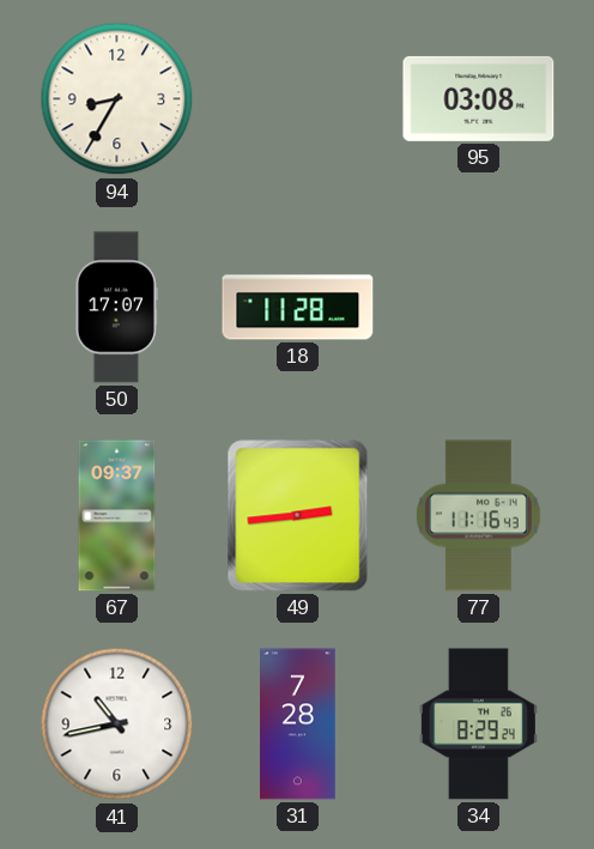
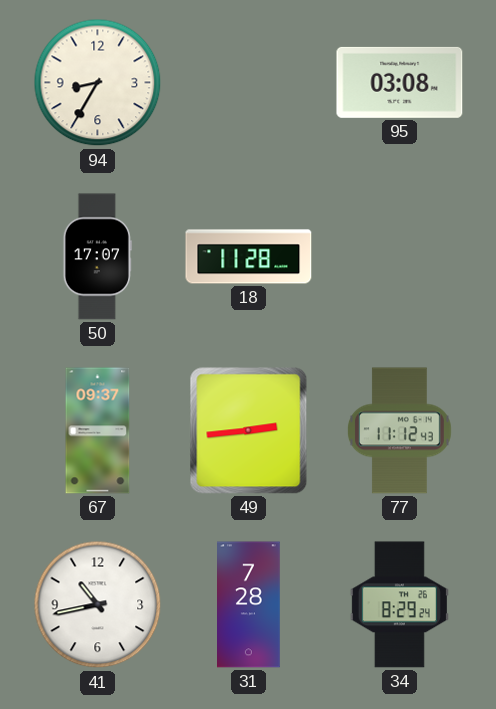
77: 11:16 -> 11:12 (399, 431)
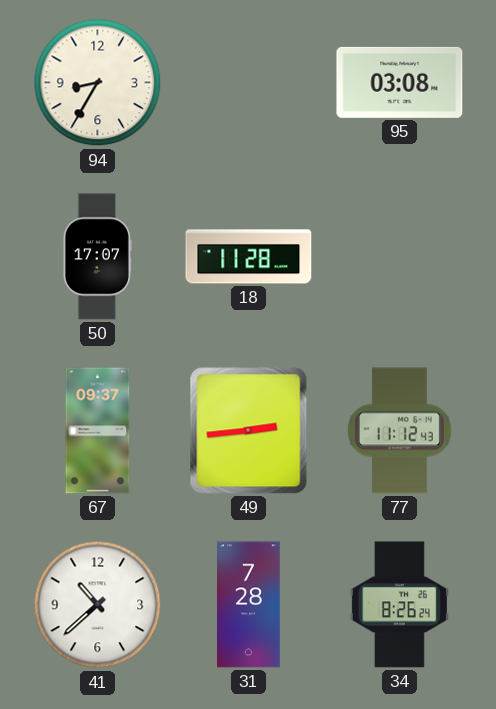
41: 10:43 -> 10:38 (98, 605)
34: 8:29 -> 8:26 (399, 605)
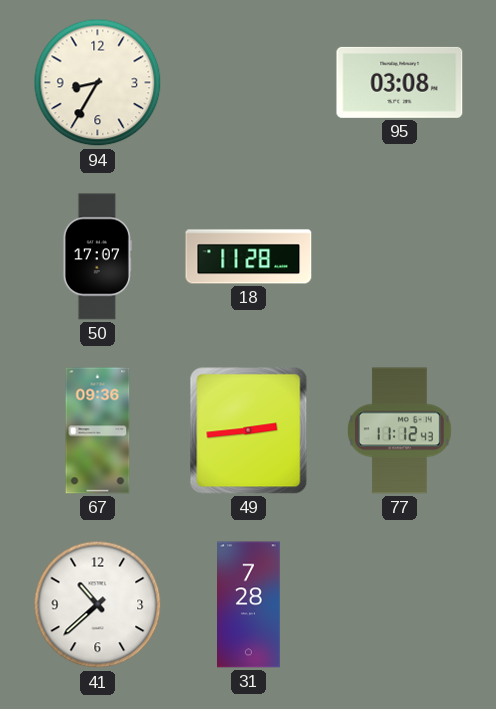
67: 09:37 -> 09:36 (98, 431)
34: 8:26 -> none (399, 605)
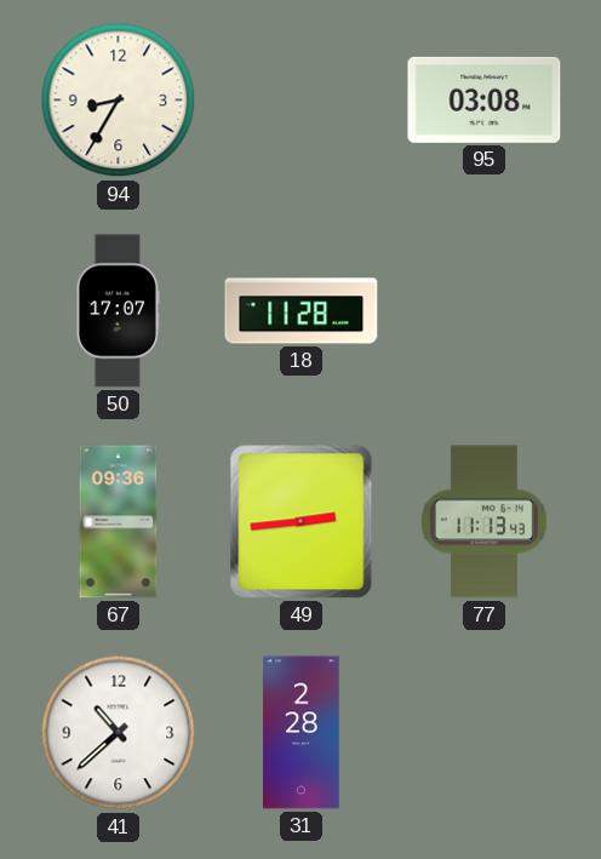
77: 11:12 -> 11:13 (483, 522)
31: 7:28 -> 2:28 (302, 733)
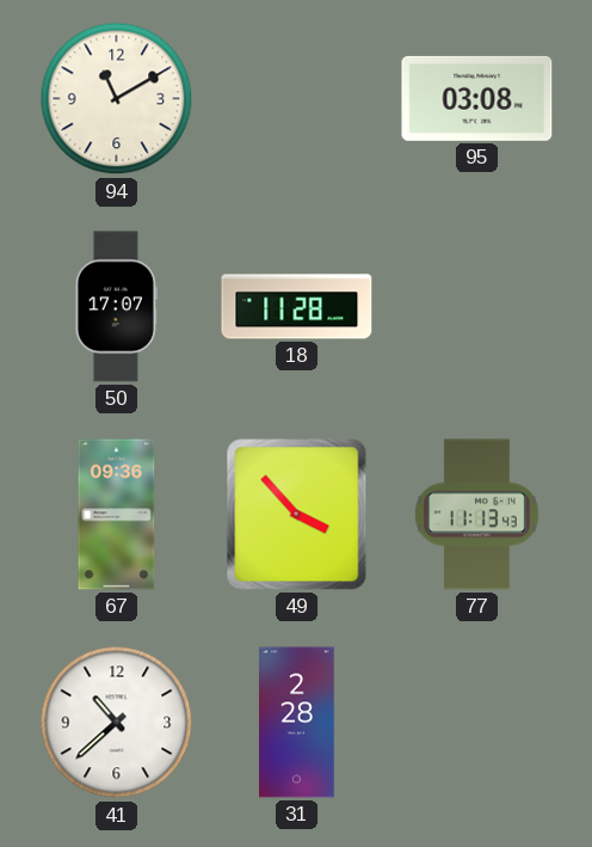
94: 8:35 -> 11:10 (117, 99)
49: 2:44 -> 3:53 (297, 515)
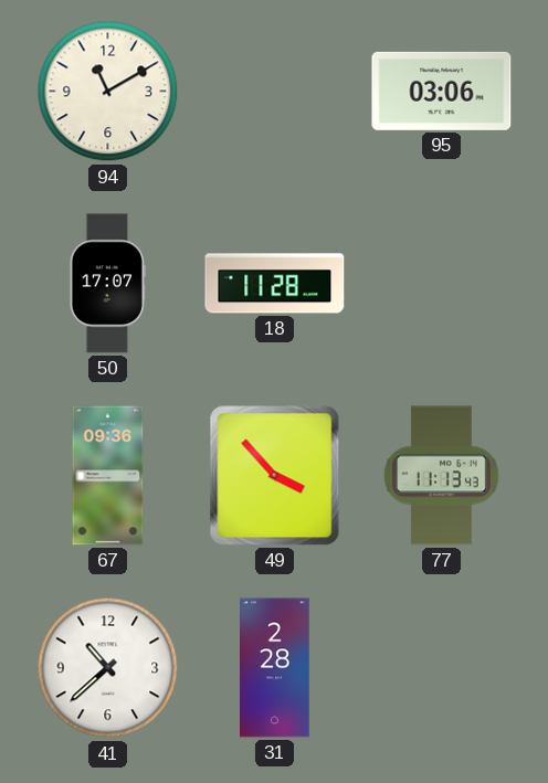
95: 03:08 -> 03:06 (442, 91)
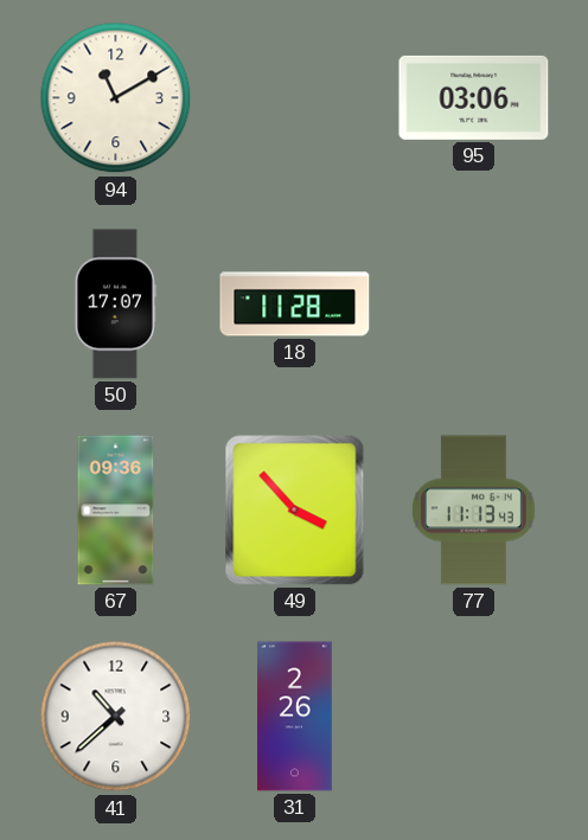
31: 2:28 -> 2:26 (295, 717)
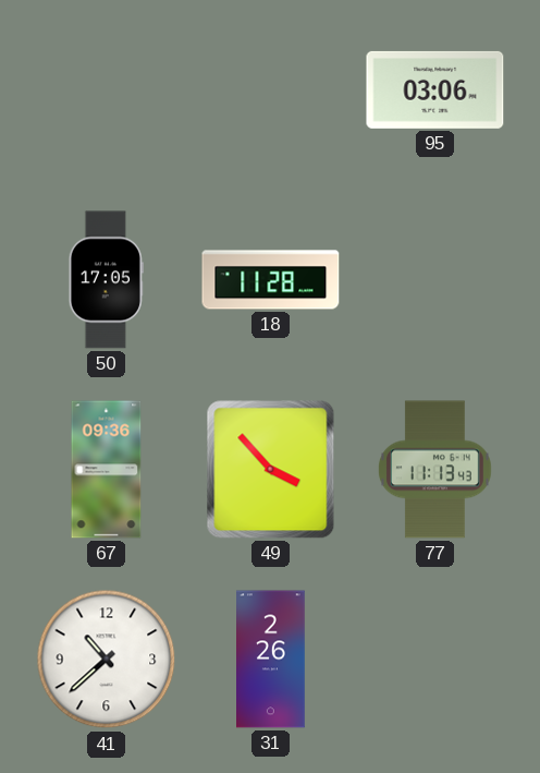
94: 11:10 -> none (116, 98)
50: 17:07 -> 17:05 (106, 280)
